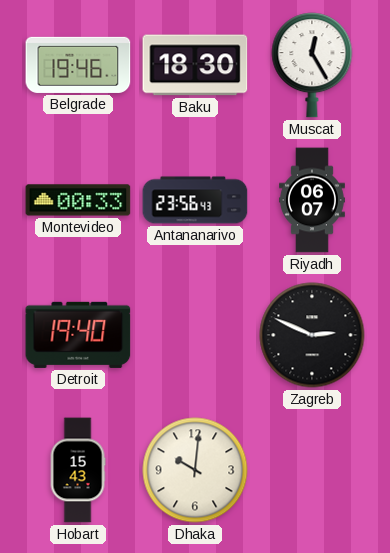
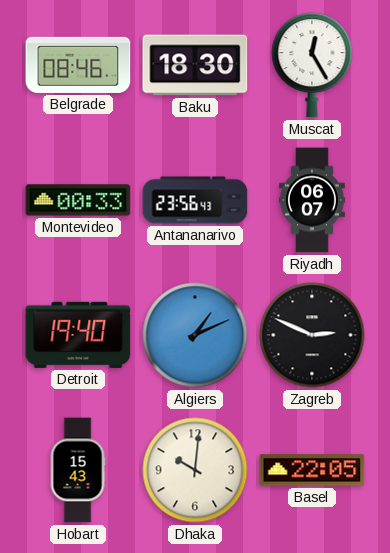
Belgrade: 19:46 -> 08:46 (78, 65)
Algiers: none -> 1:11 (195, 335)
Basel: none -> 22:05 (312, 470)
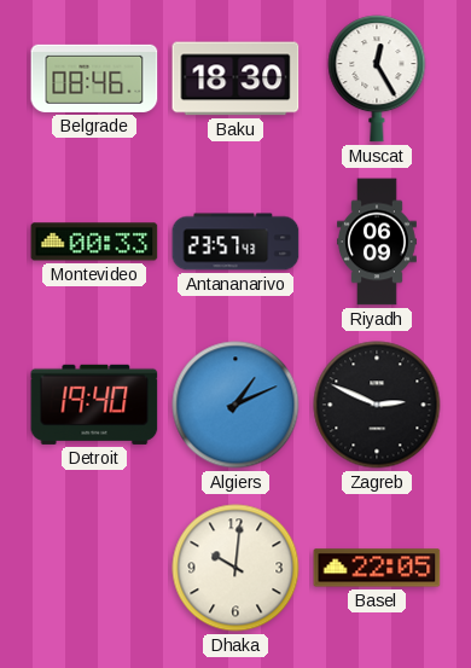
Antananarivo: 23:56 -> 23:57 (235, 242)
Riyadh: 06:07 -> 06:09 (378, 242)
Hobart: 15:43 -> none (78, 470)
